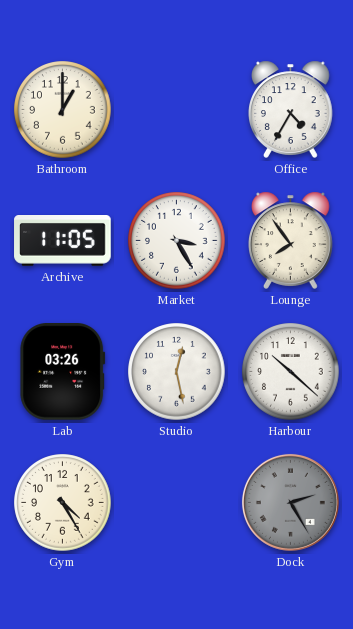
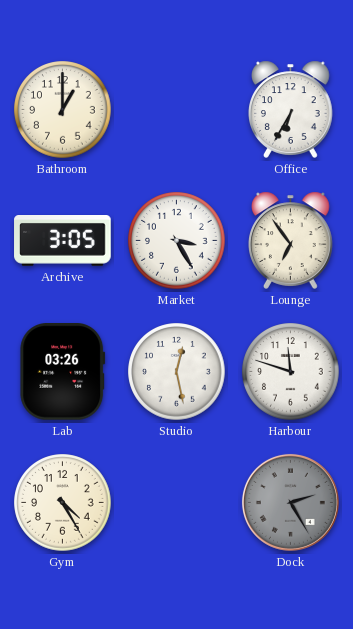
Office: 4:35 -> 6:35 (291, 109)
Archive: 11:05 -> 3:05 (63, 241)
Lounge: 7:54 -> 6:54 (291, 240)
Harbour: 10:22 -> 11:48 (291, 372)
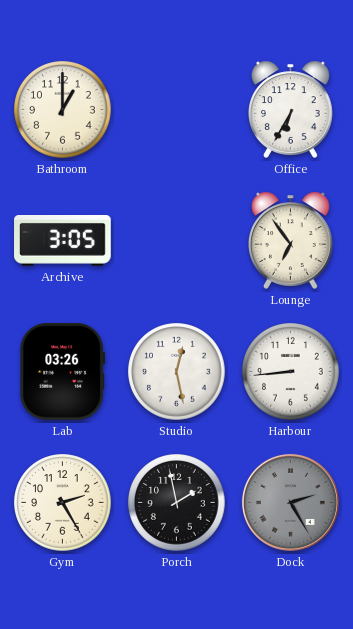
Market: 3:25 -> none (177, 241)
Harbour: 11:48 -> 8:44 (291, 372)
Gym: 4:25 -> 2:25 (63, 503)
Porch: none -> 1:58 (177, 503)
